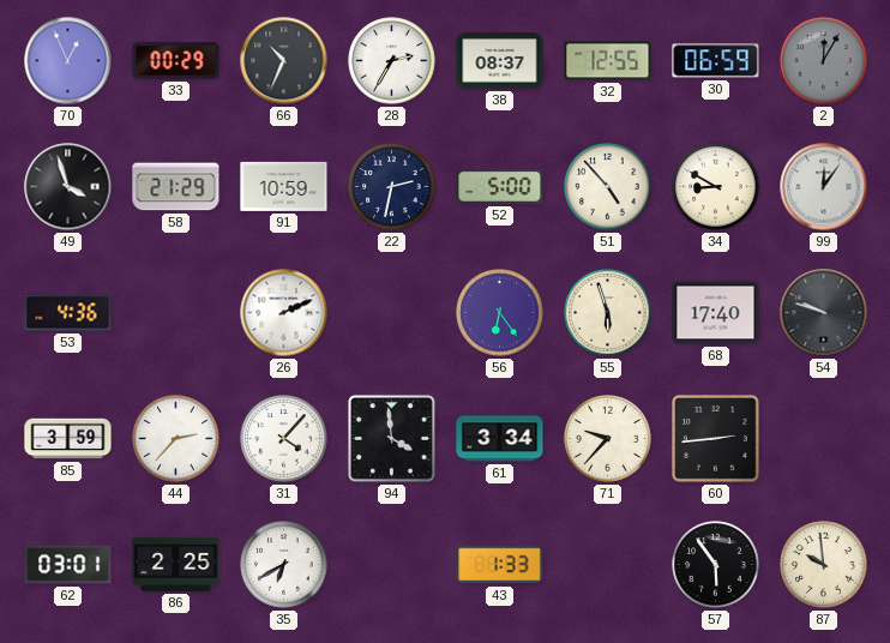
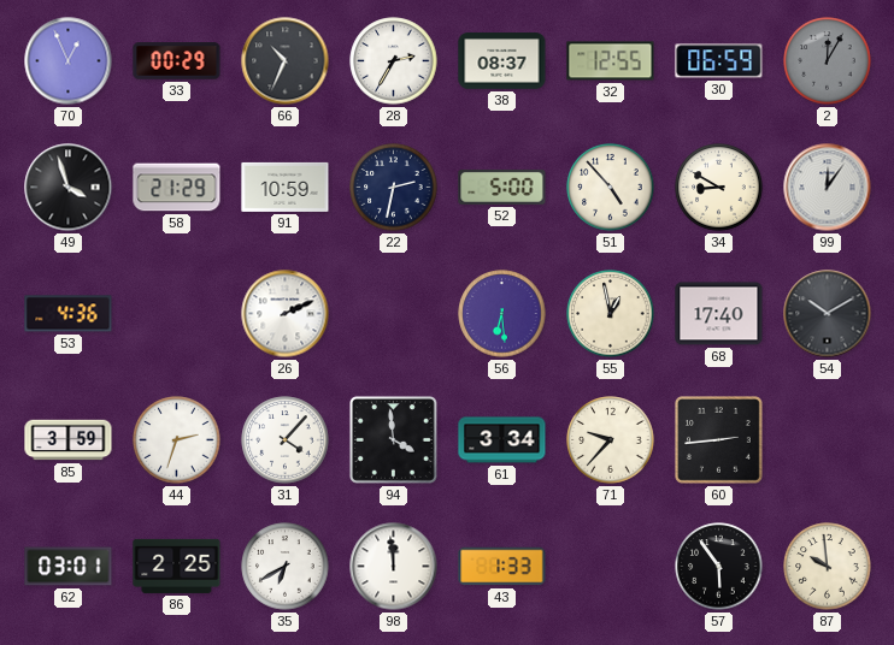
56: 6:24 -> 6:29 (502, 314)
55: 5:57 -> 12:58 (611, 314)
54: 9:48 -> 10:10 (828, 314)
44: 2:37 -> 2:33 (177, 440)
98: none -> 11:59 (394, 567)
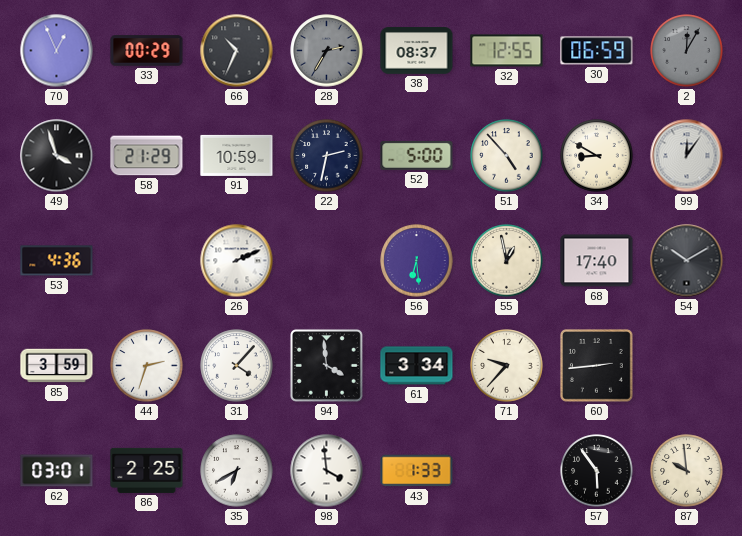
28 dial: white -> grey (327, 51)
98: 11:59 -> 3:59 (327, 471)
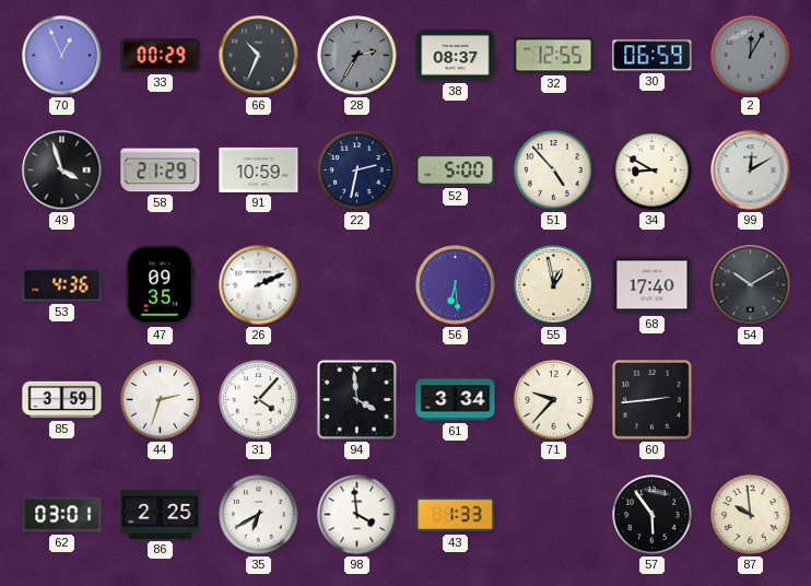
99: 12:06 -> 12:10 (751, 171)
47: none -> 09:35 (160, 285)
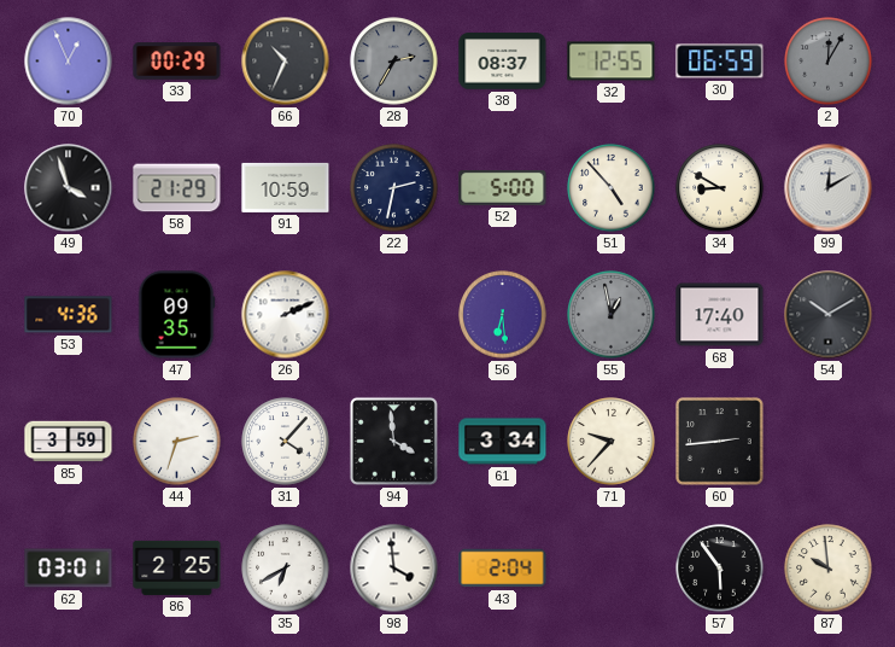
55 dial: cream -> grey (612, 315)
43: 1:33 -> 2:04 (503, 569)
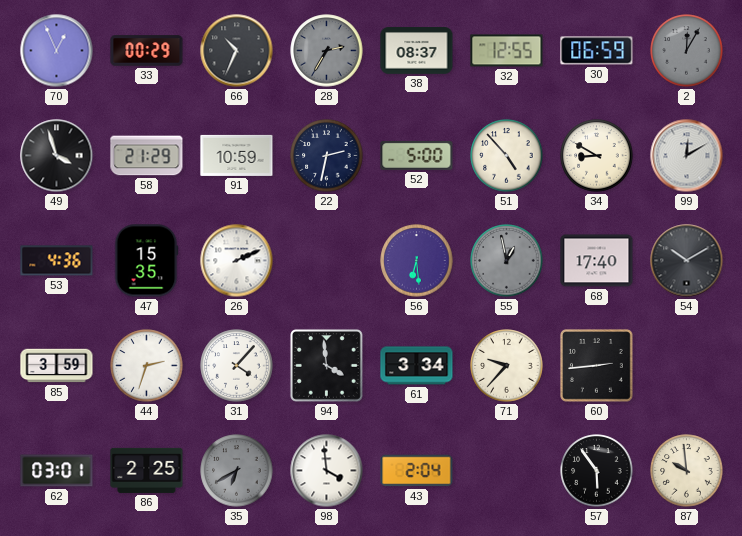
47: 09:35 -> 15:35 (146, 261)
35 dial: white -> grey (237, 471)
